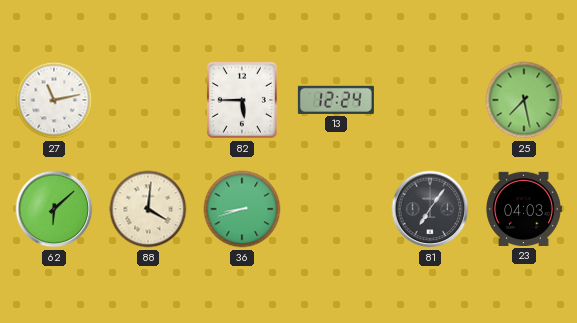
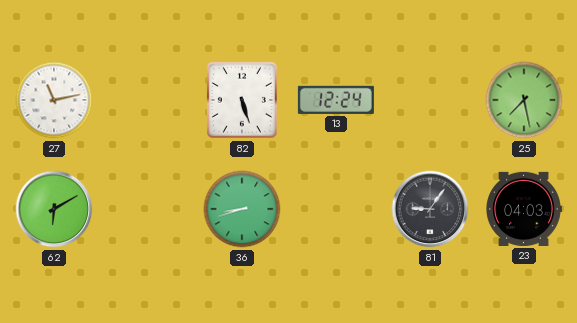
82: 5:45 -> 5:27 (242, 100)
62: 6:08 -> 6:10 (54, 209)
88: 4:01 -> none (148, 209)
81: 7:06 -> 9:06 (430, 209)
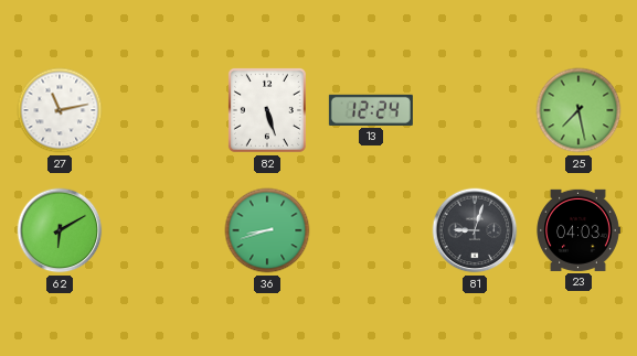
81: 9:06 -> 9:03 (475, 230)
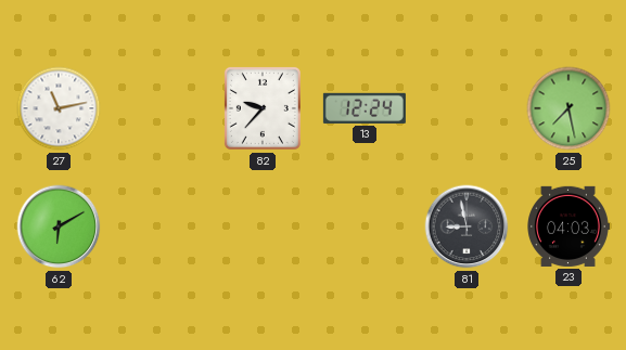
82: 5:27 -> 9:37 (263, 108)
36: 8:42 -> none (267, 230)
81: 9:03 -> 8:58 (467, 226)
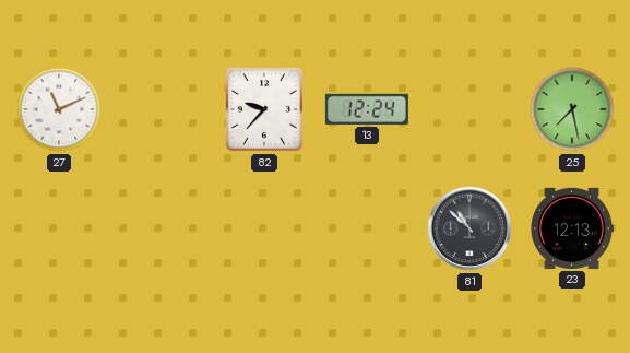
27: 11:13 -> 11:11 (59, 109)
62: 6:10 -> none (59, 226)
81: 8:58 -> 10:52 (469, 228)
23: 04:03 -> 12:13 (572, 228)
